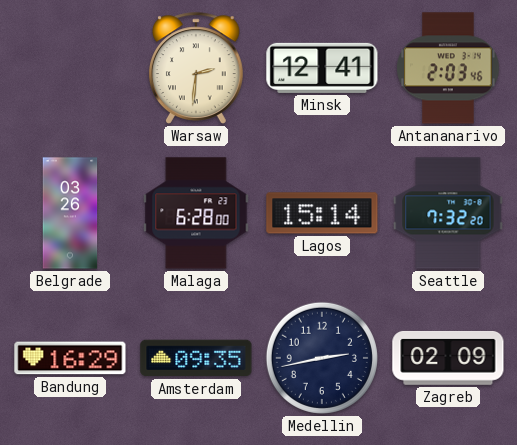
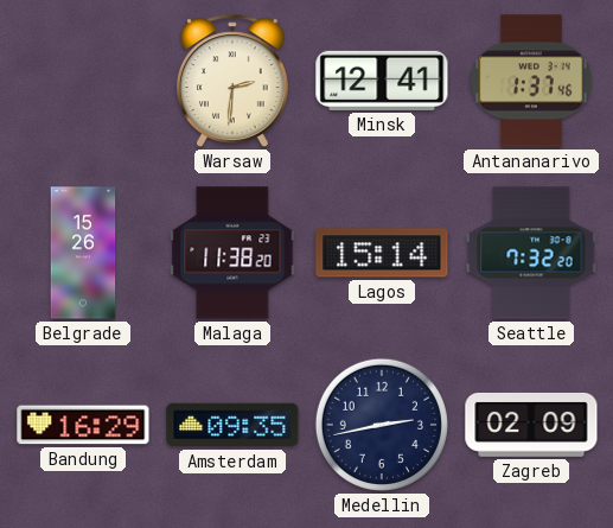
Antananarivo: 2:03 -> 1:37 (531, 81)
Belgrade: 03:26 -> 15:26 (83, 253)
Malaga: 6:28 -> 11:38 (232, 253)
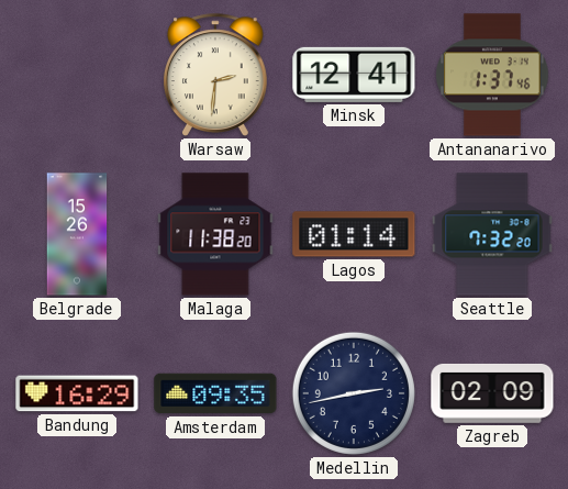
Lagos: 15:14 -> 01:14 (354, 234)
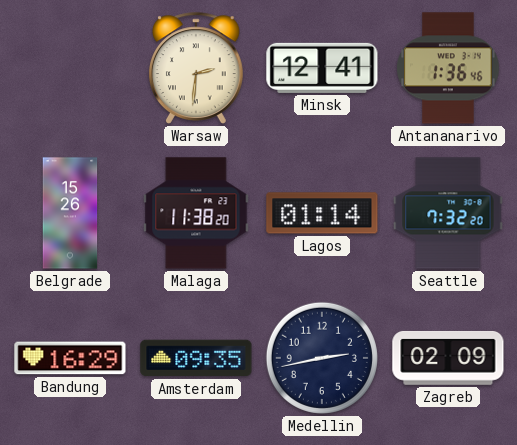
Antananarivo: 1:37 -> 1:36 (448, 68)
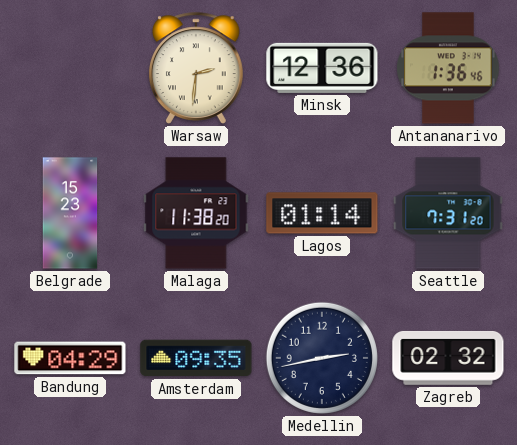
Minsk: 12:41 -> 12:36 (322, 68)
Belgrade: 15:26 -> 15:23 (70, 213)
Seattle: 7:32 -> 7:31 (448, 213)
Bandung: 16:29 -> 04:29 (70, 358)
Zagreb: 02:09 -> 02:32 (448, 358)
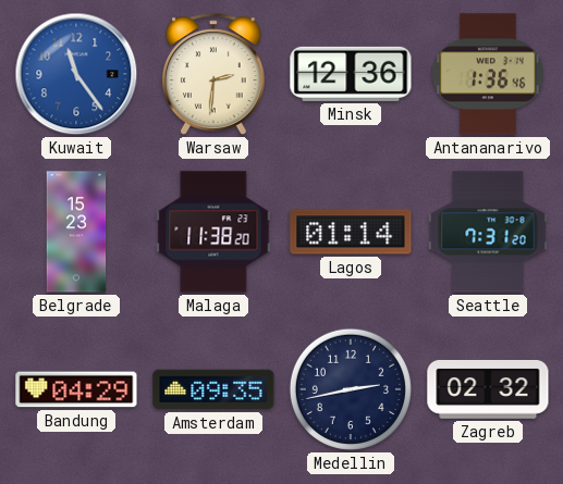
Kuwait: none -> 11:24 (76, 74)
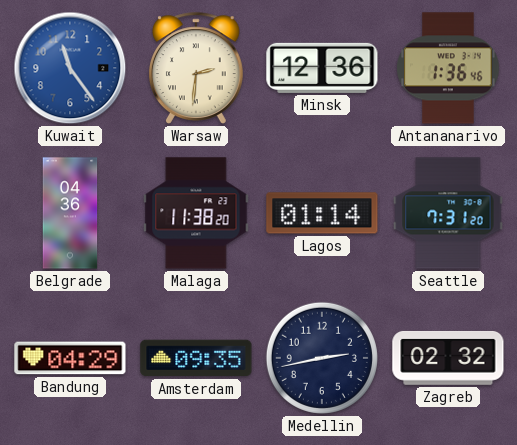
Belgrade: 15:23 -> 04:36 (70, 213)
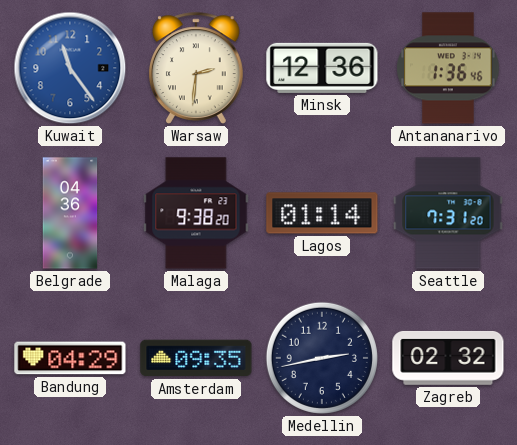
Malaga: 11:38 -> 9:38 (196, 213)
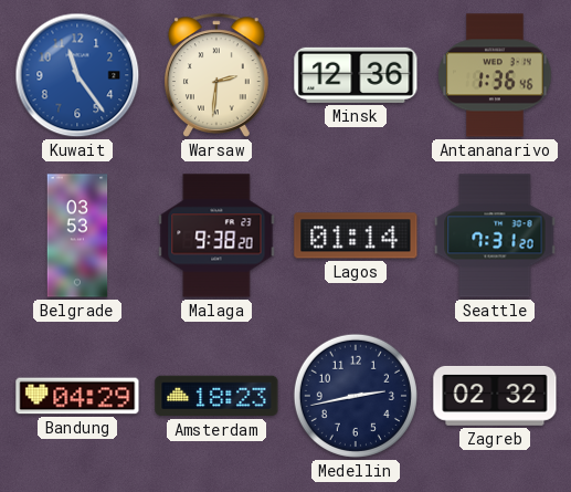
Belgrade: 04:36 -> 03:53 (77, 235)
Amsterdam: 09:35 -> 18:23 (216, 396)
